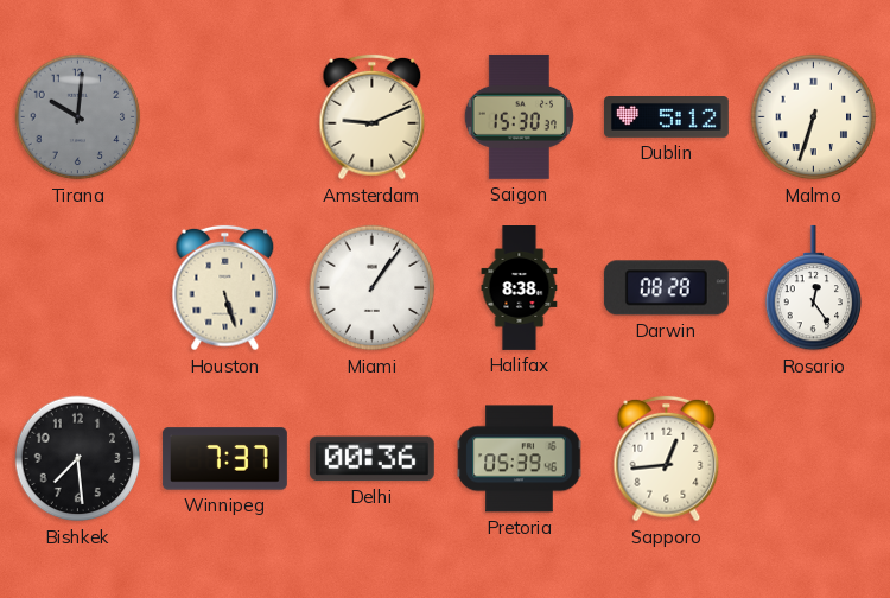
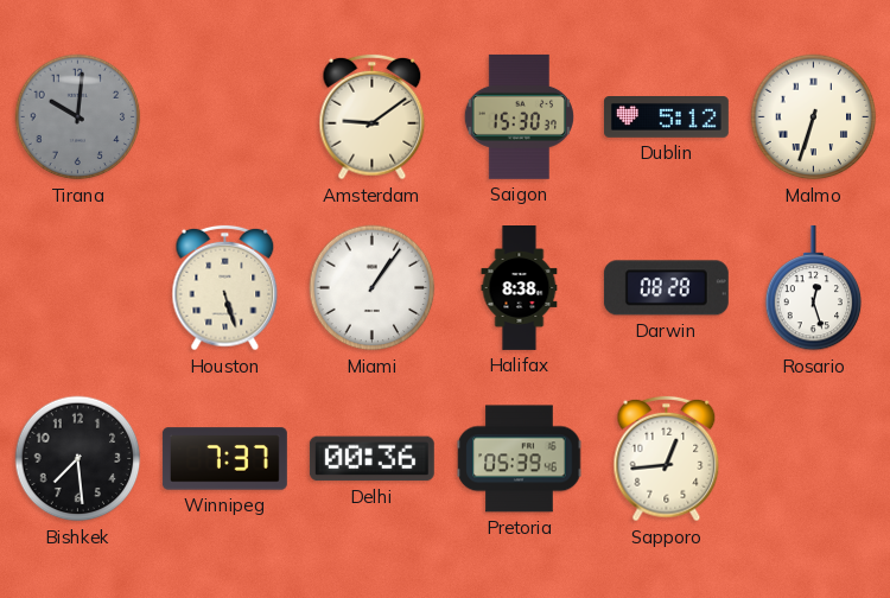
Amsterdam: 9:11 -> 9:09 (373, 117)
Rosario: 12:24 -> 12:27 (814, 288)
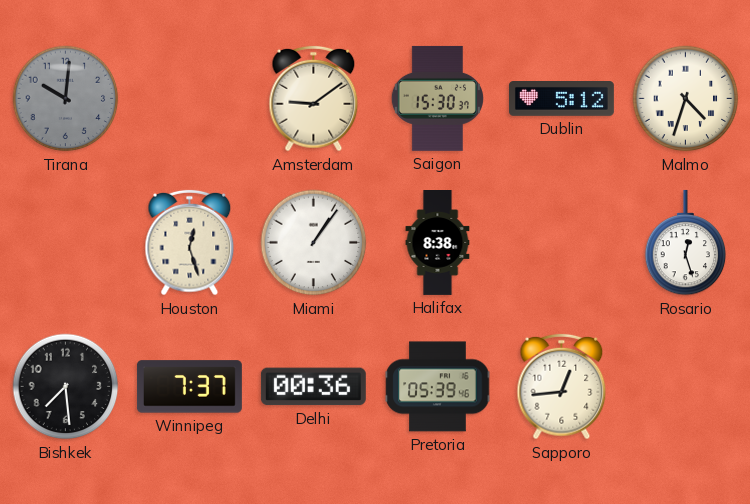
Malmo: 6:33 -> 4:33 (686, 99)
Houston: 5:27 -> 12:27 (190, 243)
Darwin: 08:28 -> none (666, 288)
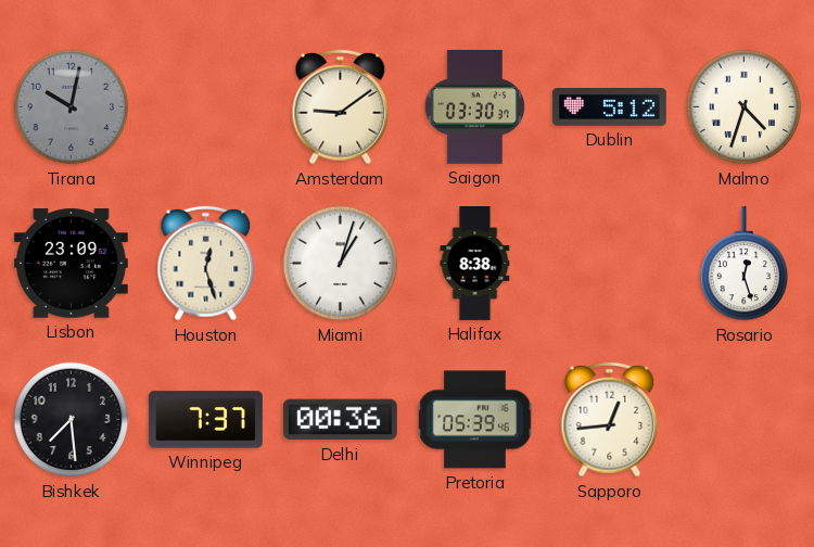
Tirana: 10:01 -> 10:02 (72, 107)
Saigon: 15:30 -> 03:30 (474, 106)
Lisbon: none -> 23:09 (71, 264)
Miami: 1:06 -> 1:03 (341, 264)
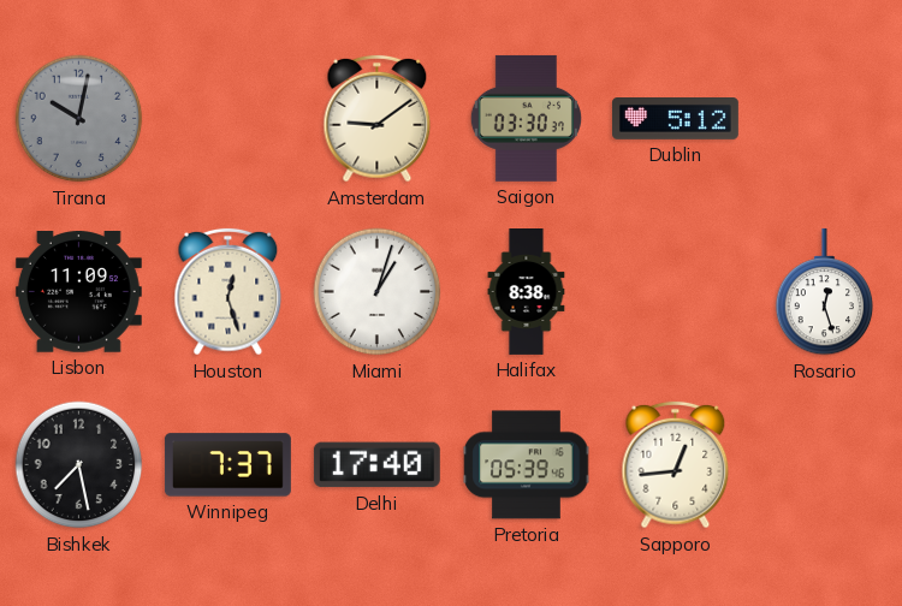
Malmo: 4:33 -> none (745, 107)
Lisbon: 23:09 -> 11:09 (78, 292)
Bishkek: 7:29 -> 7:28 (79, 465)
Delhi: 00:36 -> 17:40 (376, 465)
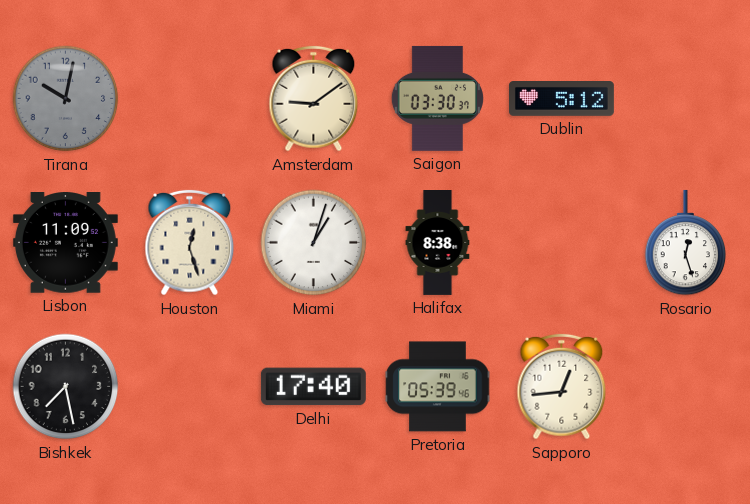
Winnipeg: 7:37 -> none (227, 465)
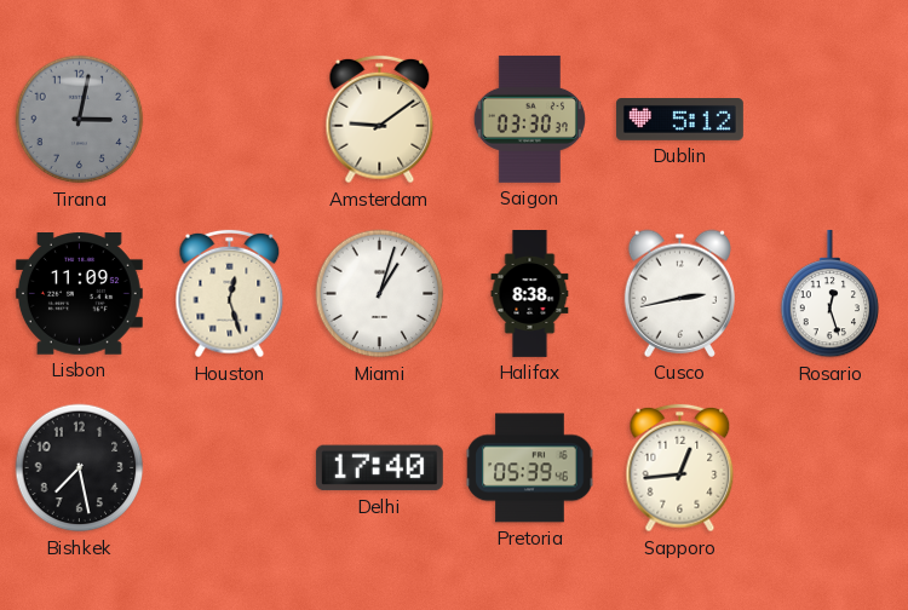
Tirana: 10:02 -> 3:02 (80, 120)
Cusco: none -> 2:43 (679, 293)
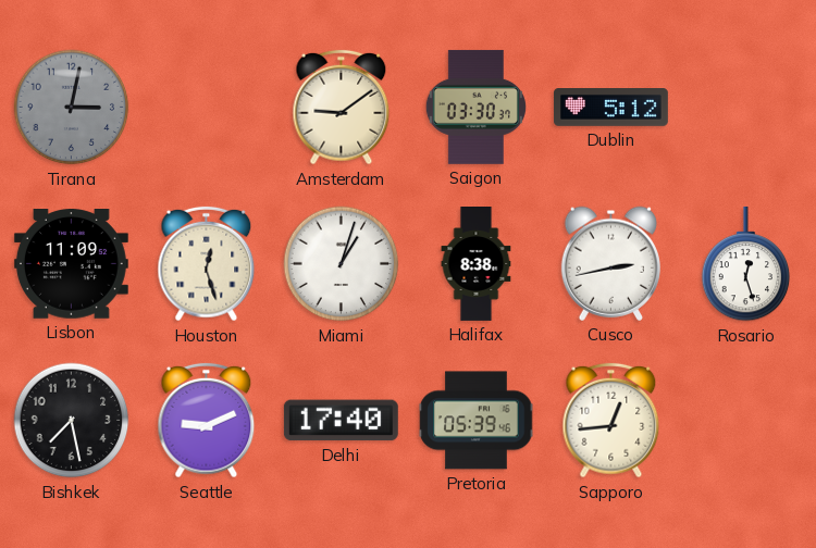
Seattle: none -> 9:11 (207, 421)
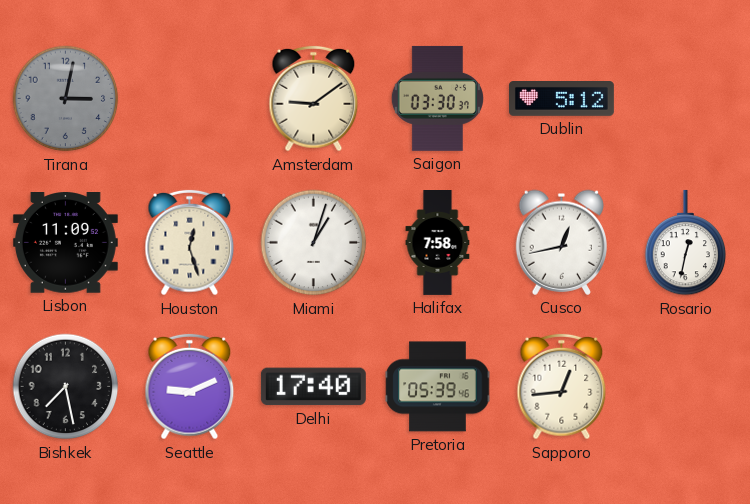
Halifax: 8:38 -> 7:58 (438, 243)
Cusco: 2:43 -> 12:43 (561, 242)
Rosario: 12:27 -> 12:32 (686, 243)
